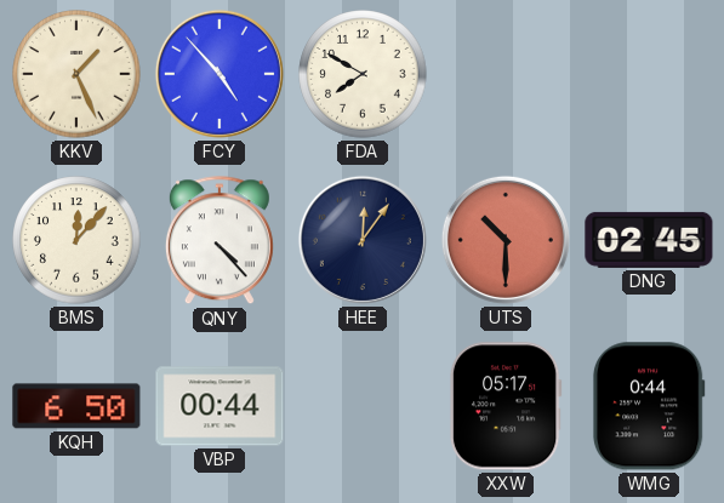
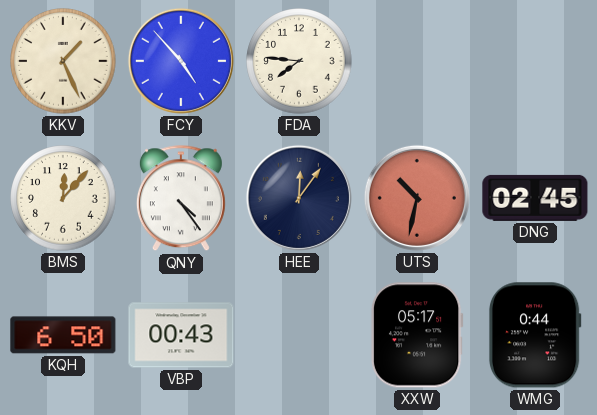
FDA: 7:50 -> 7:46 (299, 61)
QNY: 4:23 -> 4:24 (181, 199)
UTS: 10:30 -> 10:32 (417, 198)
VBP: 00:44 -> 00:43 (181, 335)
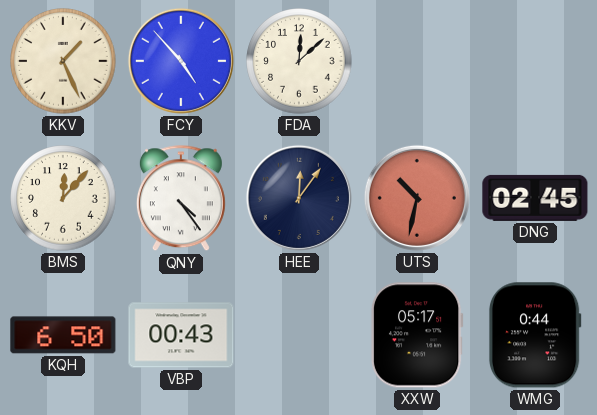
FDA: 7:46 -> 12:08 (299, 61)
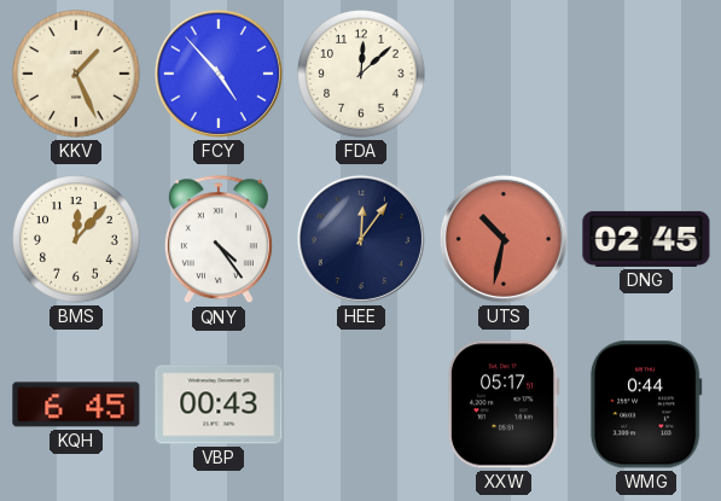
KQH: 6:50 -> 6:45 (76, 404)
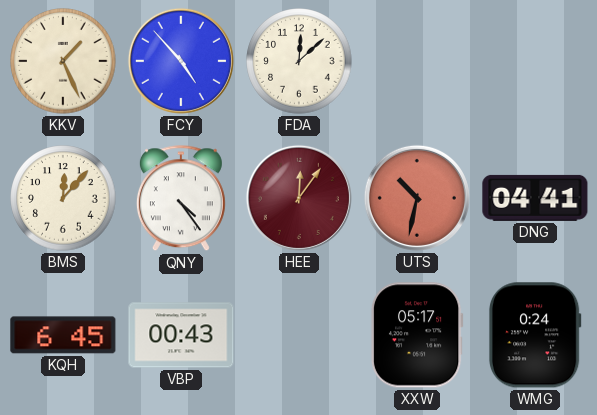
HEE dial: navy -> burgundy (299, 198)
DNG: 02:45 -> 04:41 (535, 198)
WMG: 0:44 -> 0:24 (535, 335)
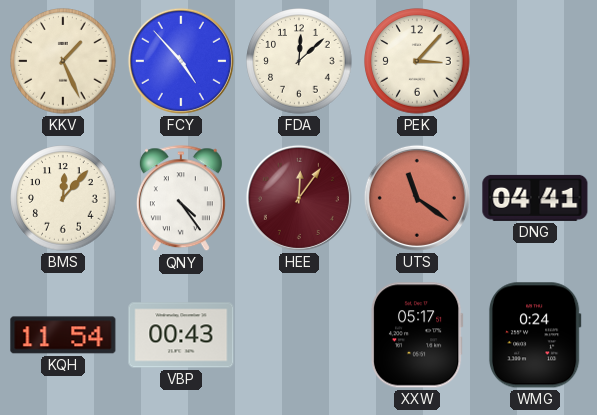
PEK: none -> 3:07 (417, 61)
UTS: 10:32 -> 11:21 (417, 198)
KQH: 6:45 -> 11:54 (63, 335)
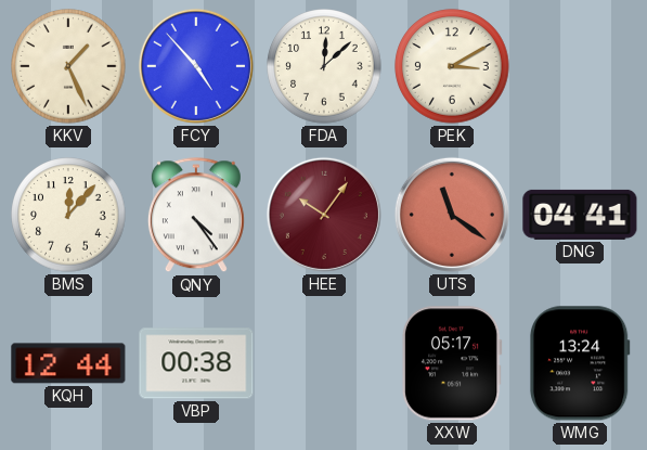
PEK: 3:07 -> 3:10 (452, 66)
HEE: 12:06 -> 10:06 (324, 215)
KQH: 11:54 -> 12:44 (68, 363)
VBP: 00:43 -> 00:38 (196, 363)
WMG: 0:24 -> 13:24 (580, 363)
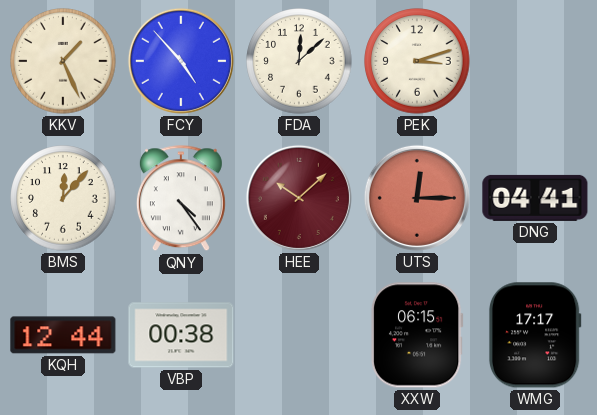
PEK: 3:10 -> 3:12 (417, 61)
HEE: 10:06 -> 10:08 (299, 198)
UTS: 11:21 -> 12:15 (417, 198)
XXW: 05:17 -> 06:15 (417, 335)
WMG: 13:24 -> 17:17 (535, 335)
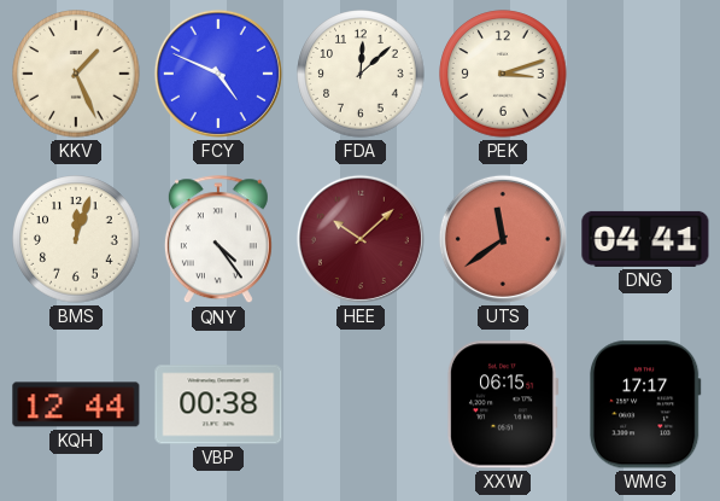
FCY: 4:53 -> 4:49 (218, 74)
BMS: 12:07 -> 12:03 (76, 239)
UTS: 12:15 -> 11:39 (503, 239)
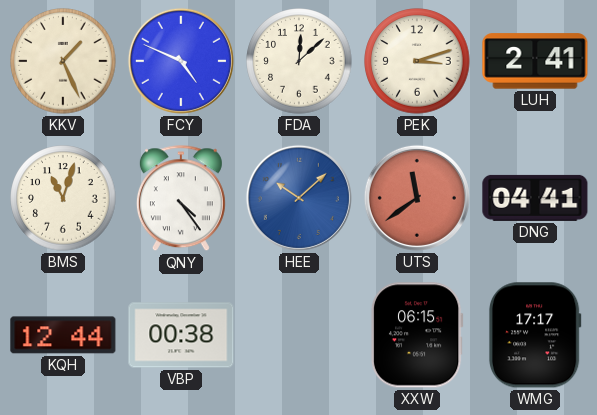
LUH: none -> 2:41 (535, 61)
BMS: 12:03 -> 11:03 (63, 198)
HEE dial: burgundy -> blue (299, 198)
